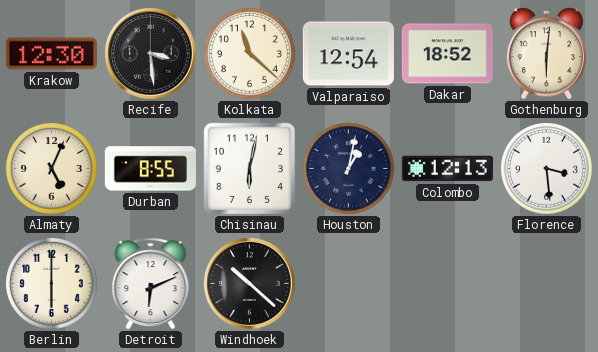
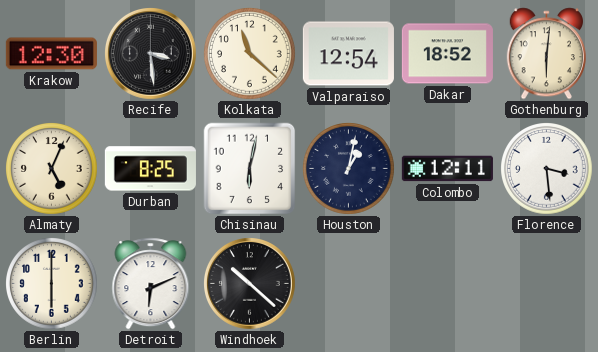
Durban: 8:55 -> 8:25 (150, 169)
Colombo: 12:13 -> 12:11 (447, 169)
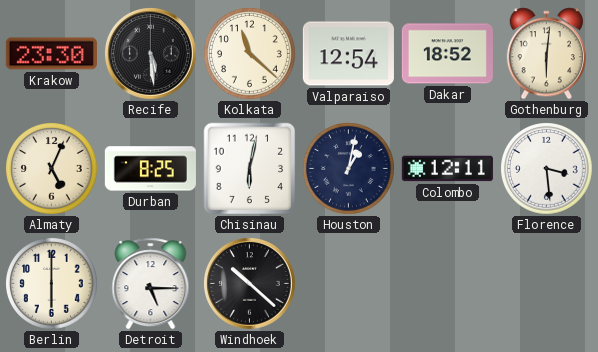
Krakow: 12:30 -> 23:30 (51, 54)
Recife: 3:29 -> 5:29 (151, 54)
Detroit: 6:11 -> 5:15 (151, 284)
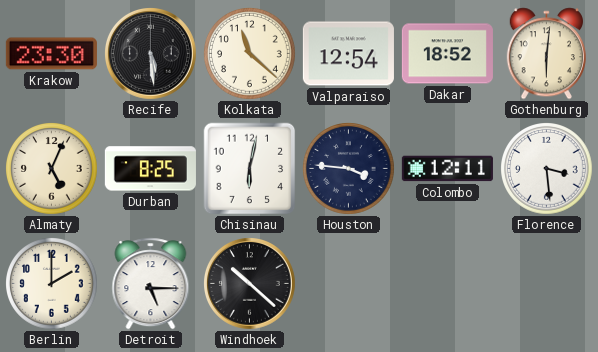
Houston: 1:02 -> 3:46 (349, 169)
Berlin: 6:00 -> 2:00 (52, 284)
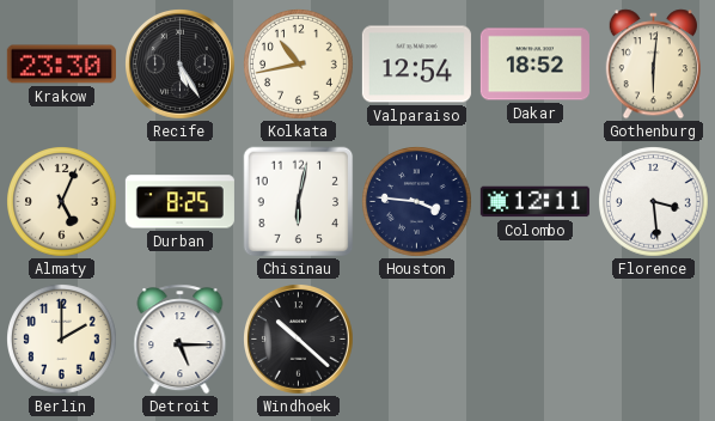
Recife: 5:29 -> 5:25 (181, 65)
Kolkata: 11:22 -> 10:43 (299, 65)
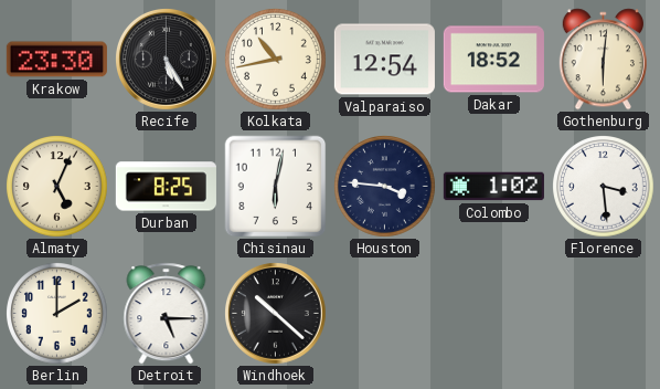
Colombo: 12:11 -> 1:02 (493, 187)
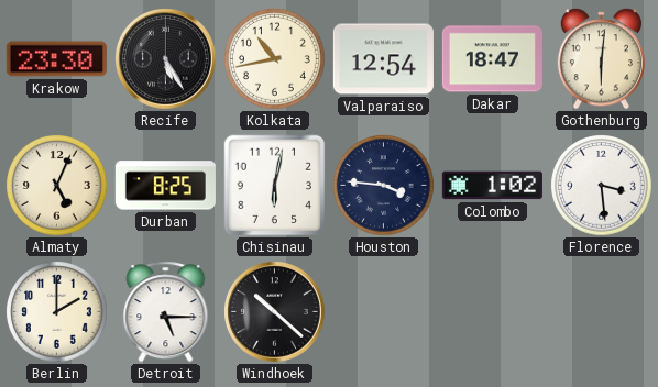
Dakar: 18:52 -> 18:47 (492, 59)
